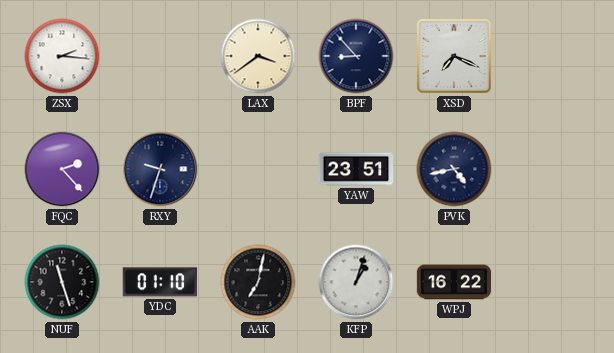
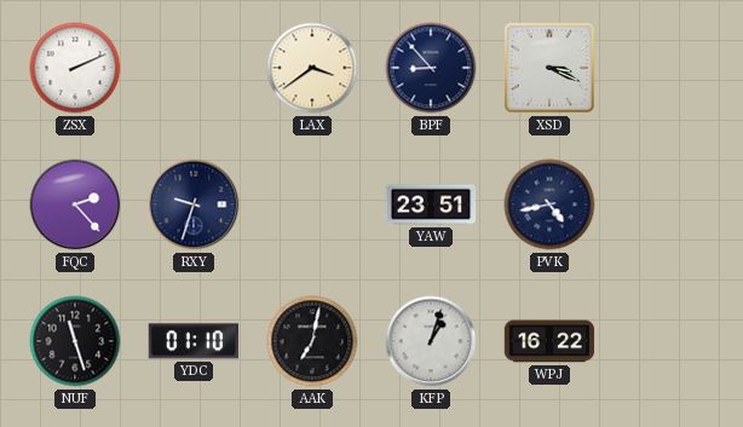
ZSX: 2:16 -> 2:11 (75, 68)
XSD: 7:19 -> 3:19 (549, 68)
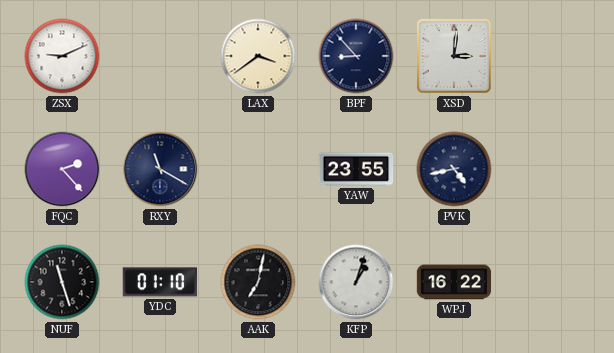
ZSX: 2:11 -> 9:11 (62, 56)
XSD: 3:19 -> 3:01 (454, 56)
RXY: 9:33 -> 11:20 (160, 169)
YAW: 23:51 -> 23:55 (356, 169)
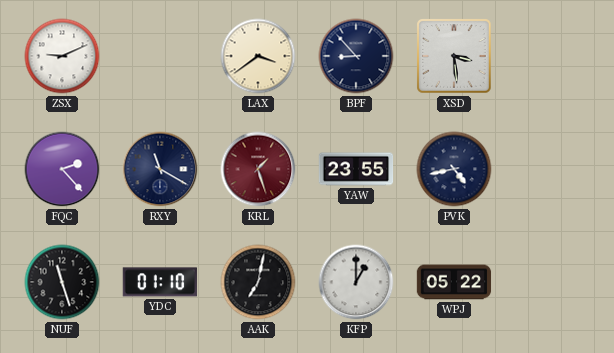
XSD: 3:01 -> 3:29 (454, 56)
KRL: none -> 1:27 (258, 169)
KFP: 1:03 -> 1:00 (356, 282)
WPJ: 16:22 -> 05:22 (454, 282)
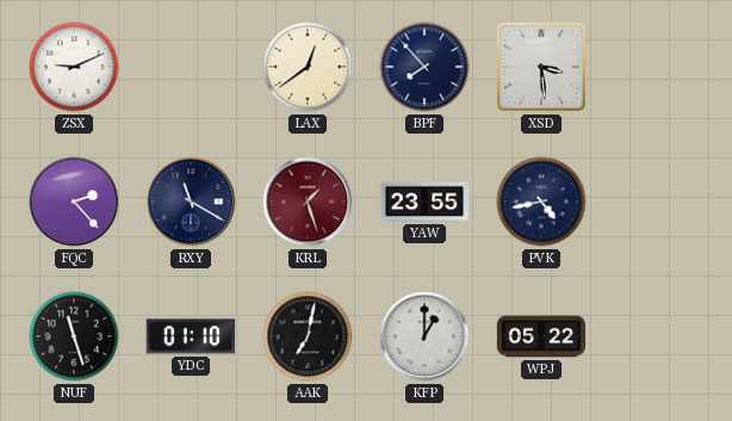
LAX: 3:39 -> 12:39 (308, 67)
BPF: 8:53 -> 7:53 (424, 67)
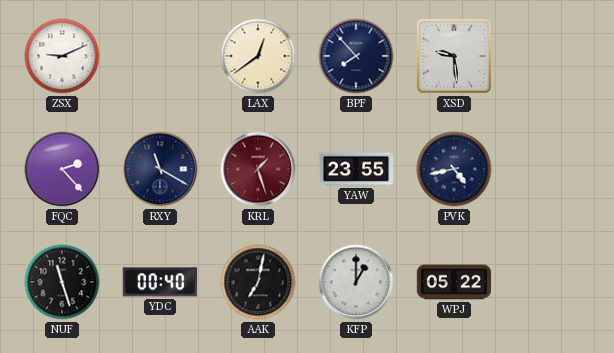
XSD: 3:29 -> 9:29 (454, 56)
YDC: 01:10 -> 00:40 (160, 282)
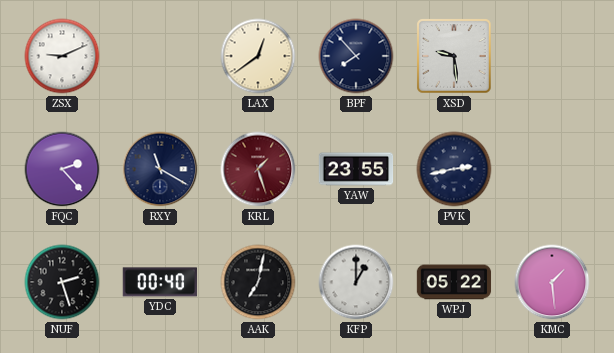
PVK: 4:43 -> 2:43 (454, 169)
NUF: 11:27 -> 2:27 (62, 282)
KMC: none -> 1:29 (552, 282)
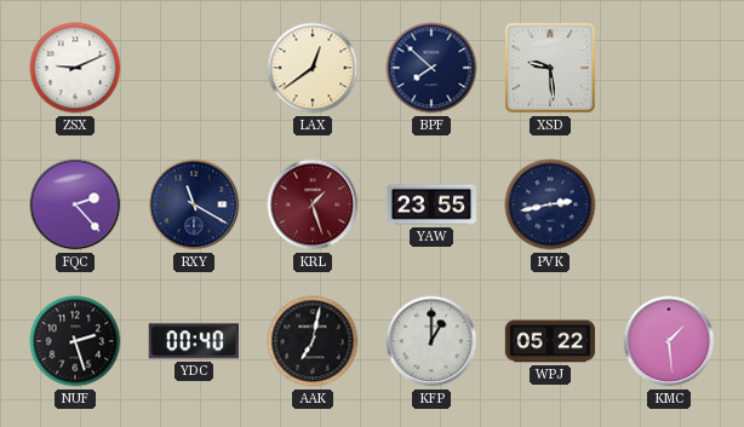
BPF: 7:53 -> 7:52 (431, 68)
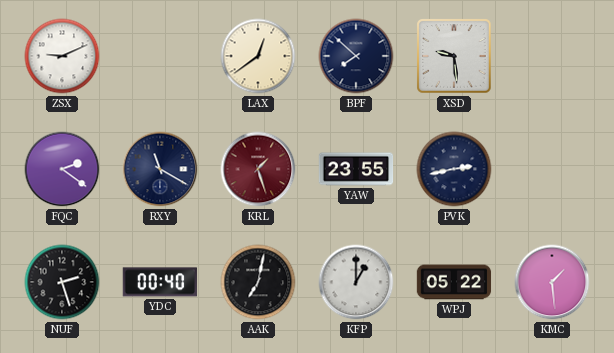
FQC: 2:23 -> 2:21 (62, 169)
